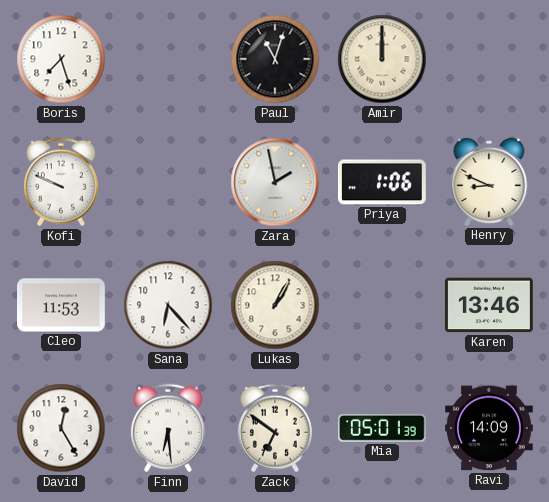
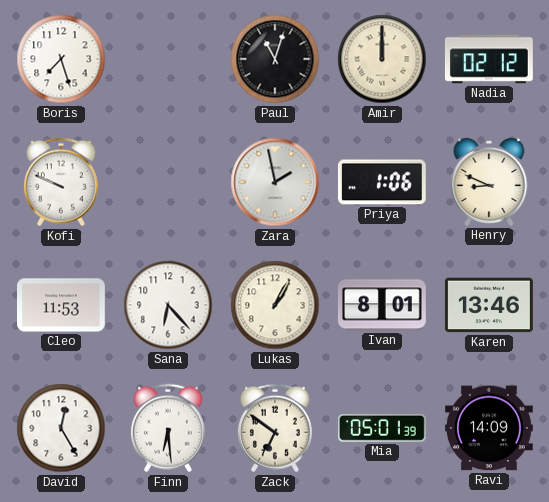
Nadia: none -> 02:12 (489, 59)
Ivan: none -> 8:01 (382, 305)
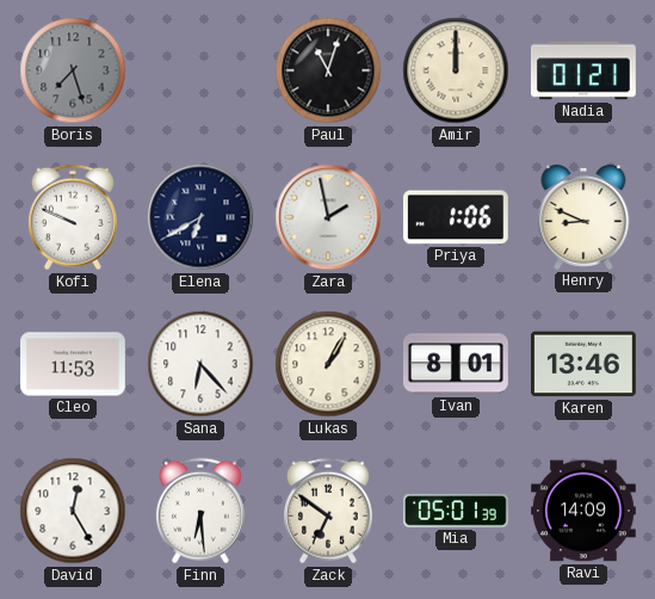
Boris dial: white -> grey (73, 70)
Nadia: 02:12 -> 01:21 (583, 70)
Elena: none -> 6:40 (200, 217)
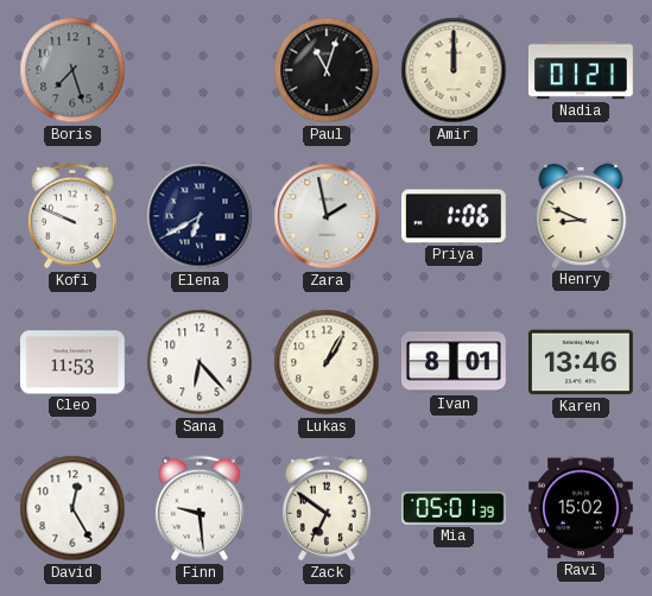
Finn: 6:29 -> 9:29 (200, 508)
Ravi: 14:09 -> 15:02 (582, 508)
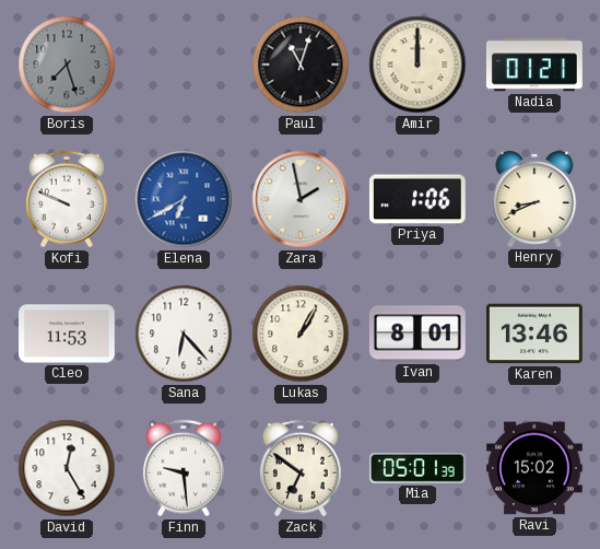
Elena dial: navy -> blue (184, 199)
Henry: 8:49 -> 8:41 (534, 199)
